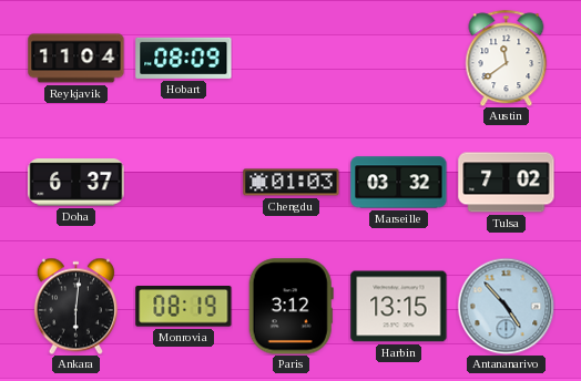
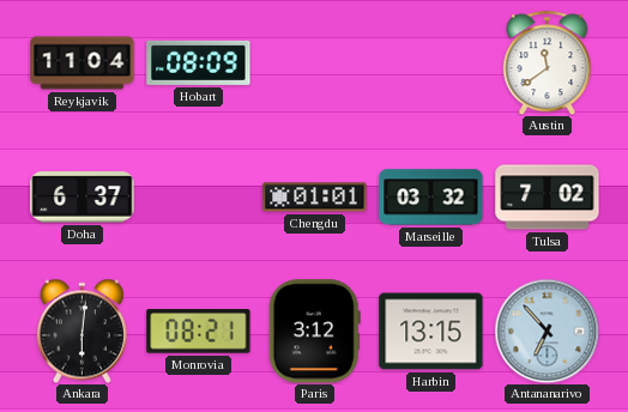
Chengdu: 01:03 -> 01:01 (315, 198)
Monrovia: 08:19 -> 08:21 (199, 332)
Antananarivo: 4:53 -> 6:53 (547, 331)
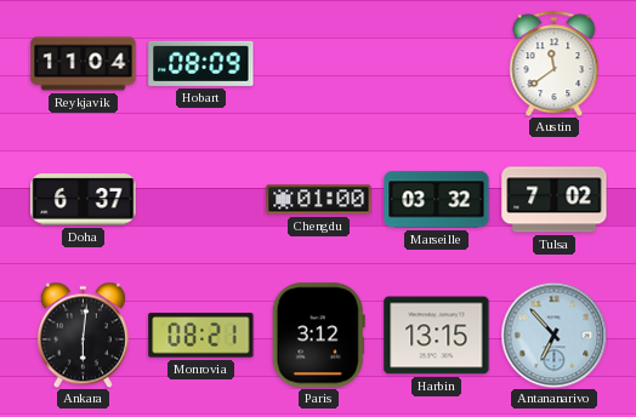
Chengdu: 01:01 -> 01:00 (319, 200)
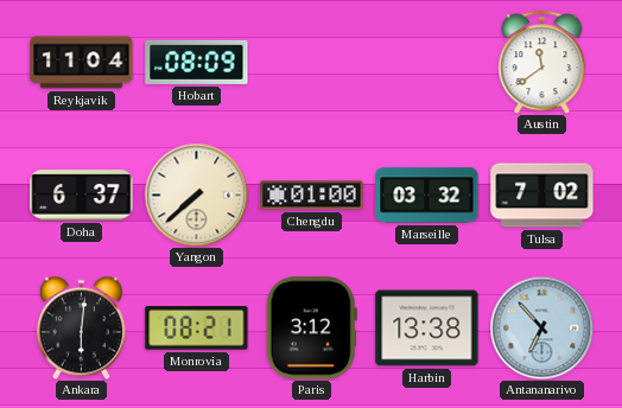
Yangon: none -> 7:38 (196, 195)
Harbin: 13:15 -> 13:38 (427, 329)
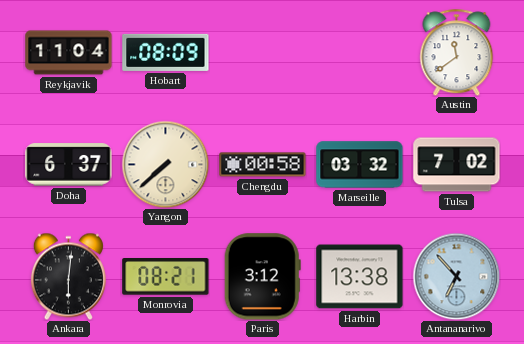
Chengdu: 01:00 -> 00:58 (263, 165)
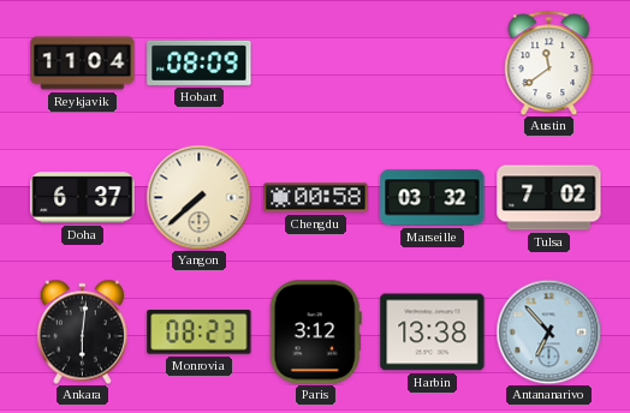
Monrovia: 08:21 -> 08:23 (200, 333)
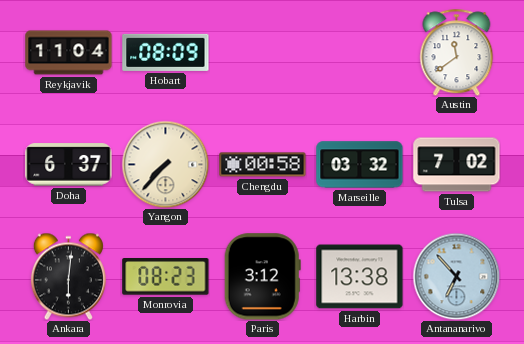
Yangon: 7:38 -> 7:37 (165, 164)
